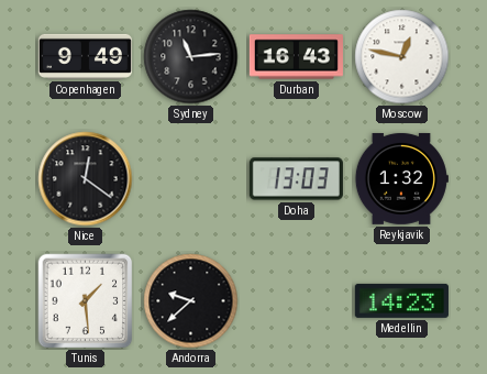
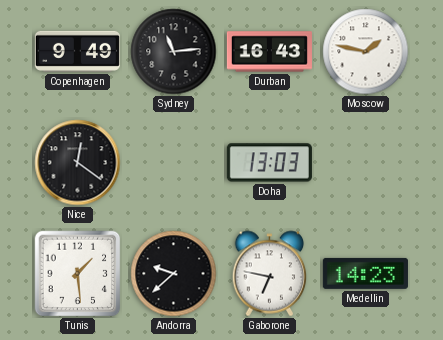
Moscow: 12:47 -> 1:47 (366, 52)
Reykjavik: 1:32 -> none (401, 178)
Gaborone: none -> 6:47 (270, 274)
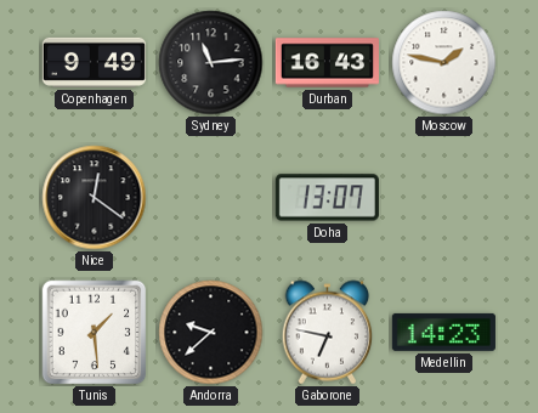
Doha: 13:03 -> 13:07 (327, 198)
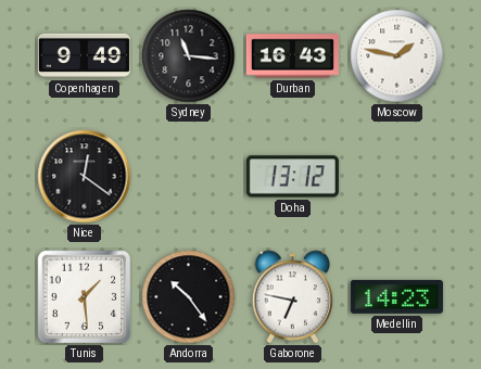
Sydney: 11:14 -> 11:16 (189, 56)
Doha: 13:07 -> 13:12 (292, 177)
Andorra: 9:38 -> 10:24 (189, 297)
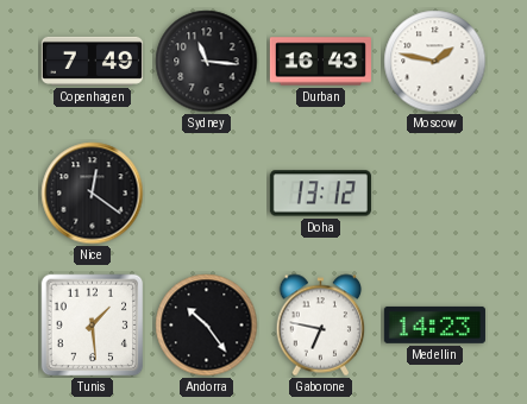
Copenhagen: 9:49 -> 7:49 (92, 61)
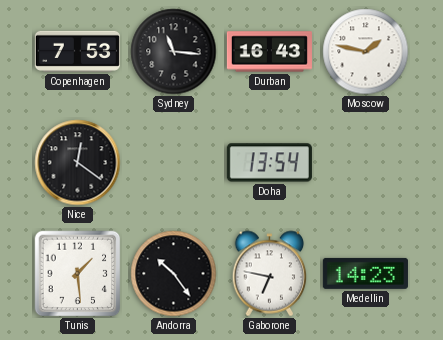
Copenhagen: 7:49 -> 7:53 (77, 51)
Doha: 13:12 -> 13:54 (269, 163)
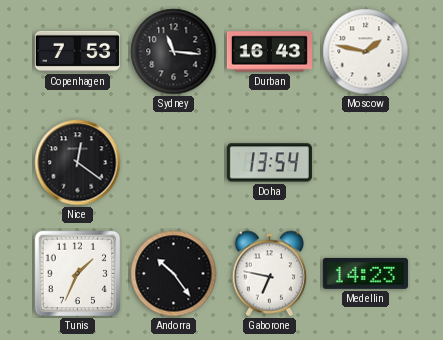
Tunis: 1:29 -> 1:34 (78, 274)
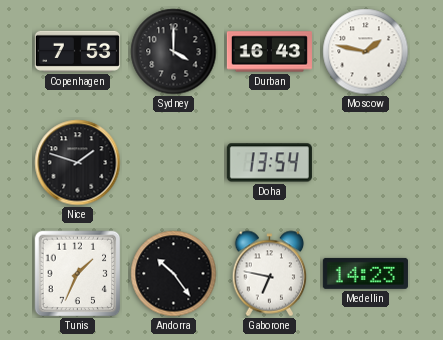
Sydney: 11:16 -> 4:00 (174, 52)
Nice: 12:21 -> 1:48 (78, 163)
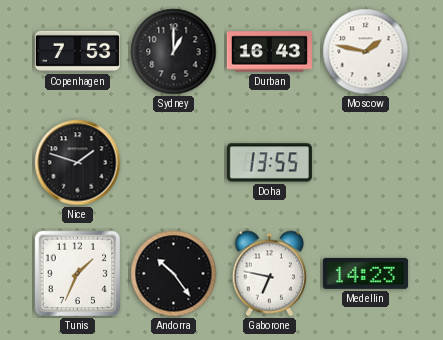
Sydney: 4:00 -> 1:00 (174, 52)
Doha: 13:54 -> 13:55 (269, 163)
